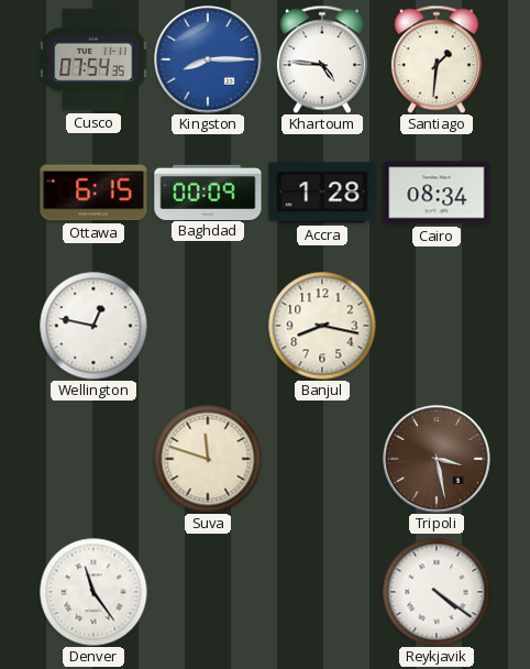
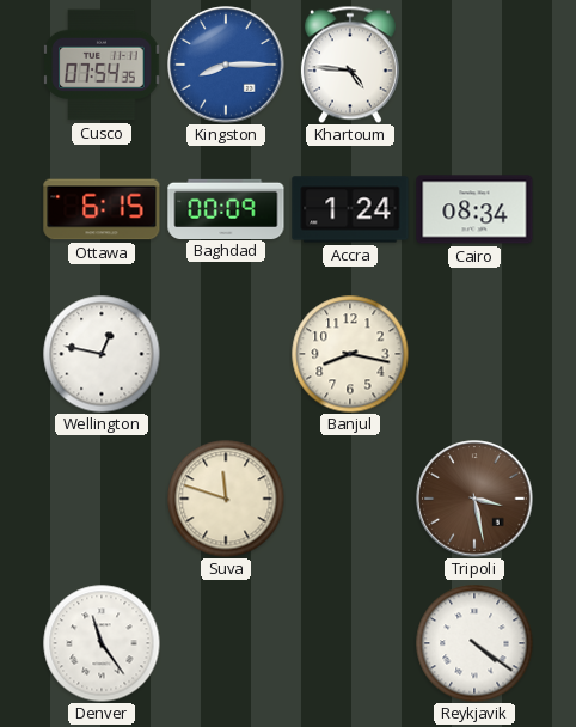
Santiago: 1:31 -> none (437, 59)
Accra: 1:28 -> 1:24 (350, 209)
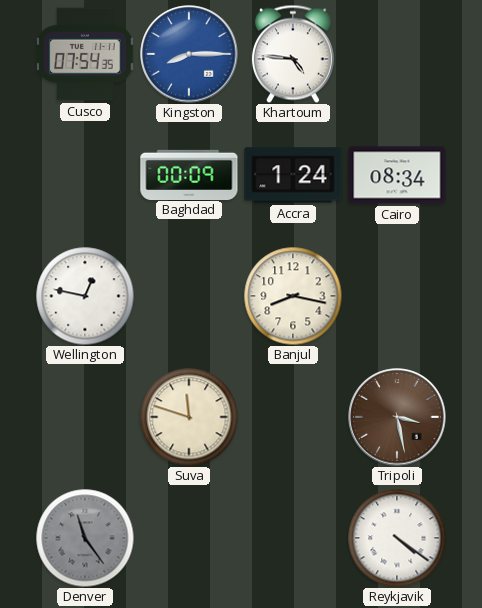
Ottawa: 6:15 -> none (102, 209)
Denver dial: white -> grey (85, 538)
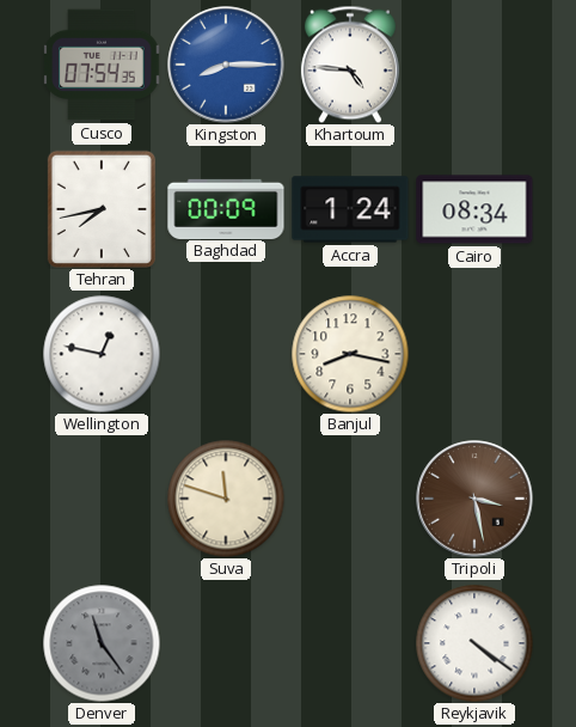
Tehran: none -> 7:43 (100, 208)
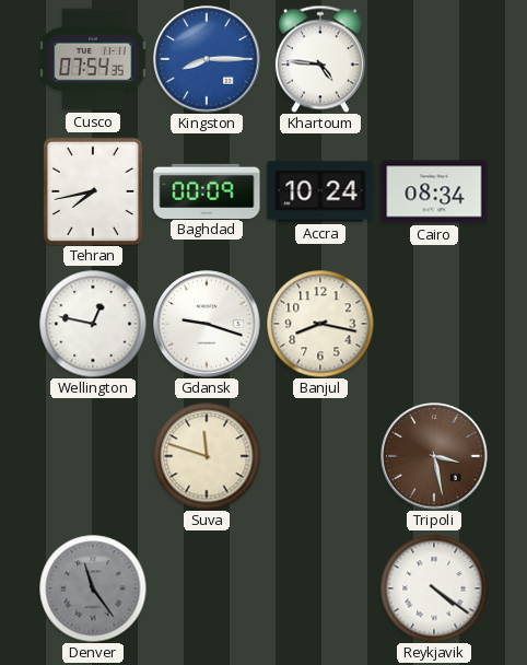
Accra: 1:24 -> 10:24 (320, 191)
Gdansk: none -> 9:18 (207, 324)
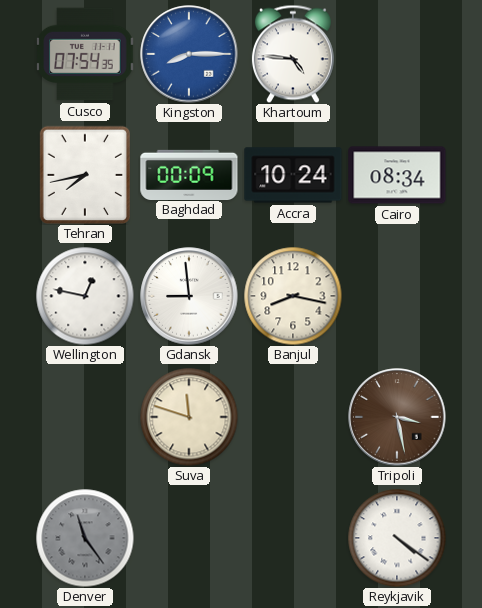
Gdansk: 9:18 -> 8:59 (189, 296)
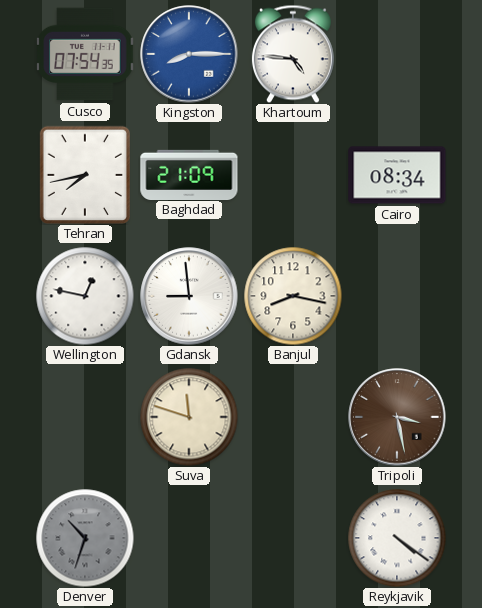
Baghdad: 00:09 -> 21:09 (189, 174)
Accra: 10:24 -> none (293, 175)
Denver: 11:24 -> 10:33 (85, 538)
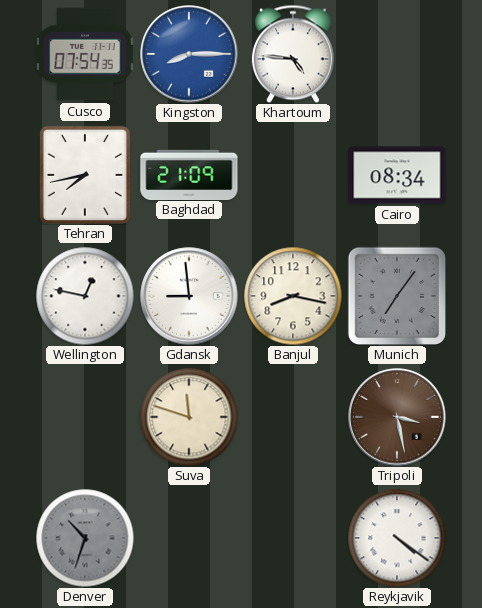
Munich: none -> 7:06 (396, 295)
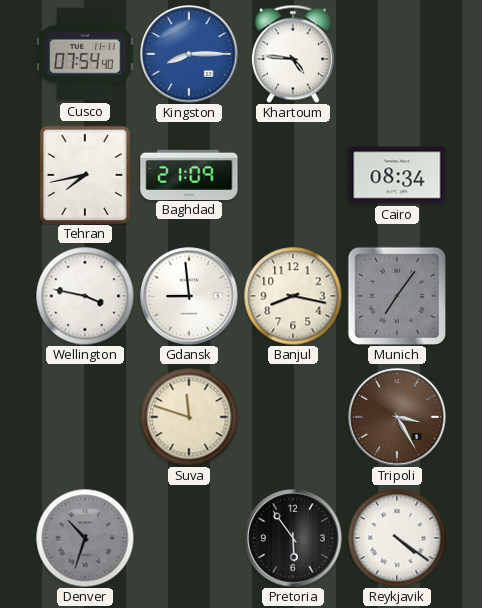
Cusco: 07:54:35 -> 07:54:40 (85, 54)
Wellington: 12:47 -> 3:47 (85, 296)
Tripoli: 3:28 -> 3:25 (397, 417)
Pretoria: none -> 5:54 (293, 538)
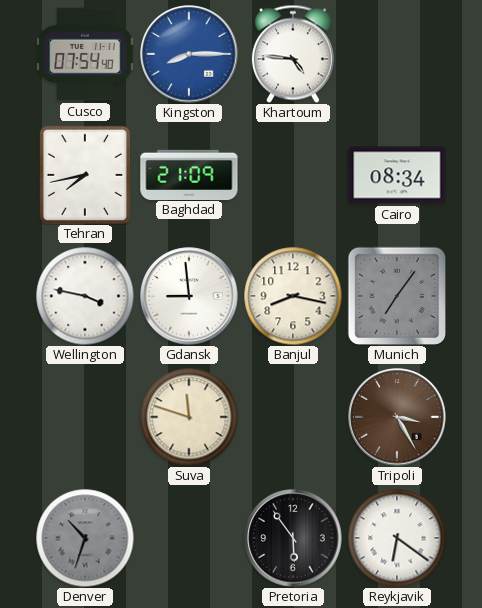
Reykjavik: 4:21 -> 6:21 (397, 538)
